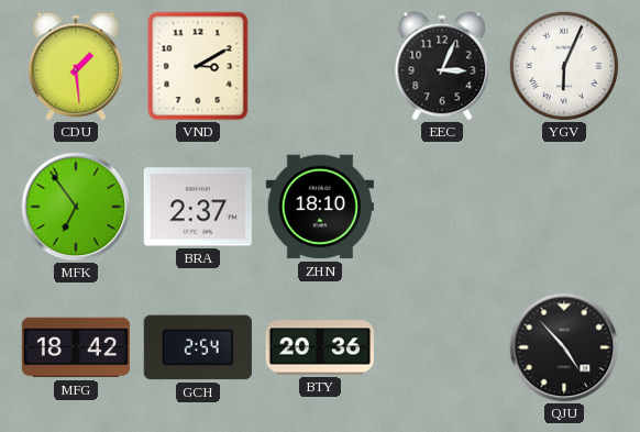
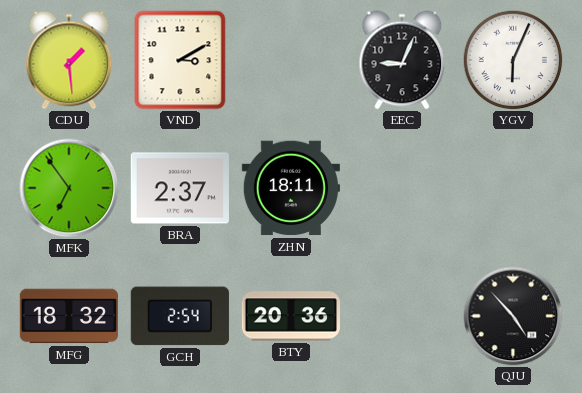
EEC: 3:04 -> 9:04 (402, 60)
ZHN: 18:10 -> 18:11 (291, 188)
MFG: 18:42 -> 18:32 (68, 316)
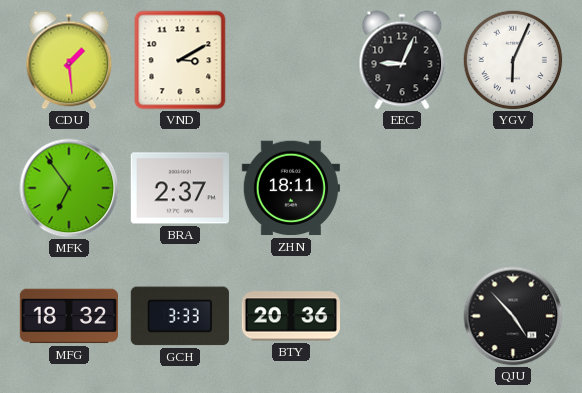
GCH: 2:54 -> 3:33 (180, 316)
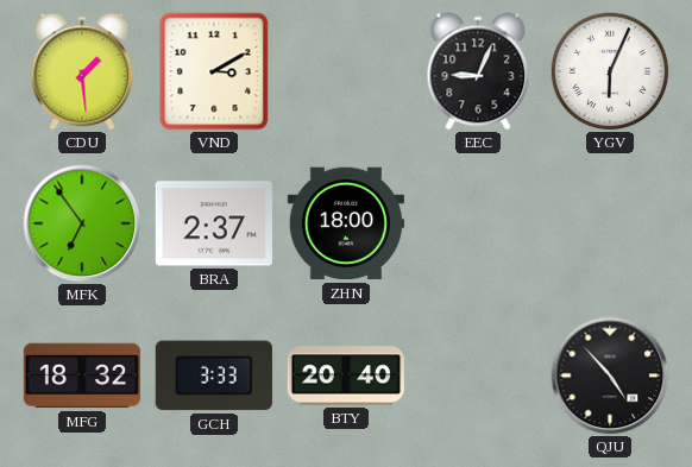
ZHN: 18:11 -> 18:00 (346, 223)
BTY: 20:36 -> 20:40 (345, 376)
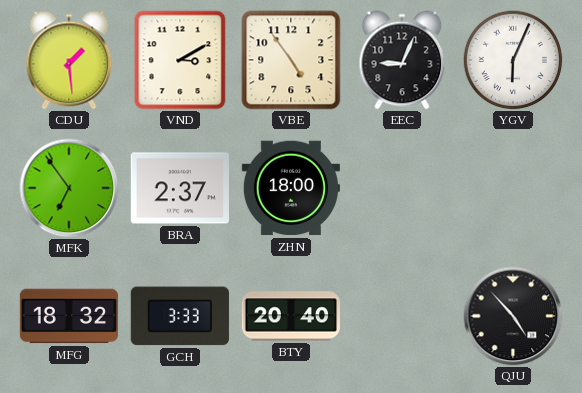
VBE: none -> 4:54 (291, 60)
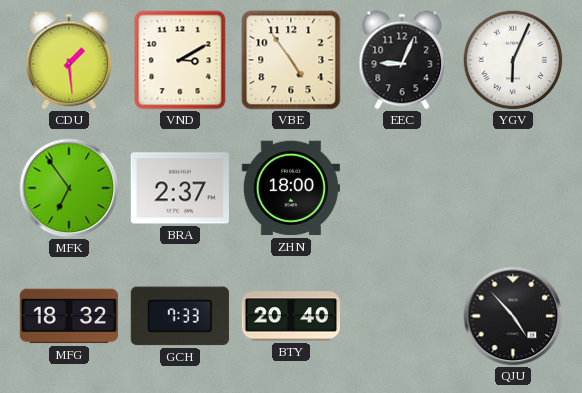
GCH: 3:33 -> 7:33 (180, 316)
